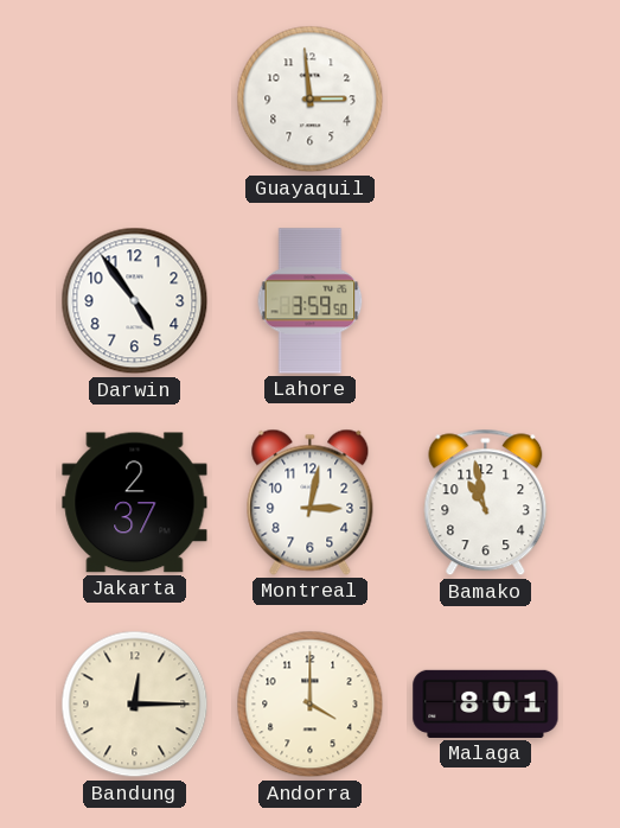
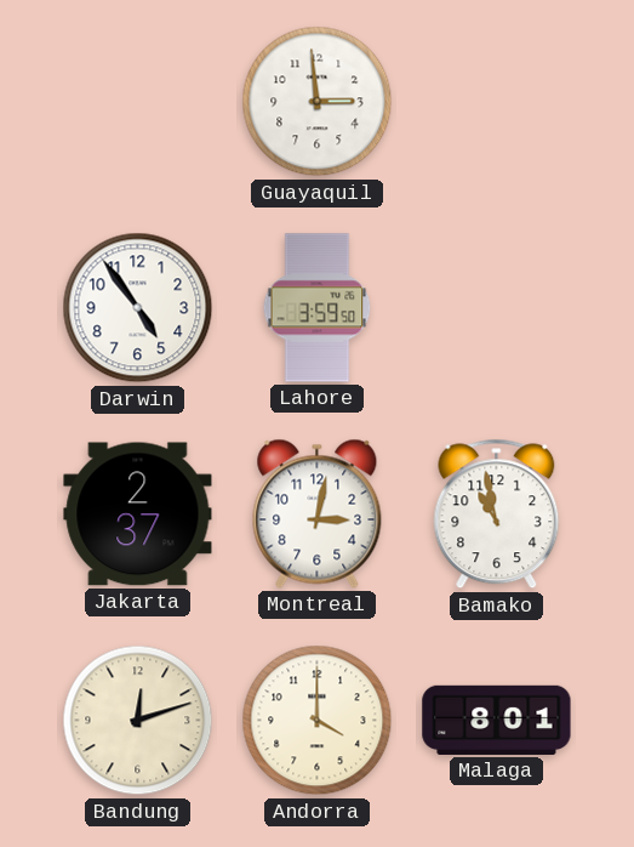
Bandung: 12:15 -> 12:12 (138, 721)
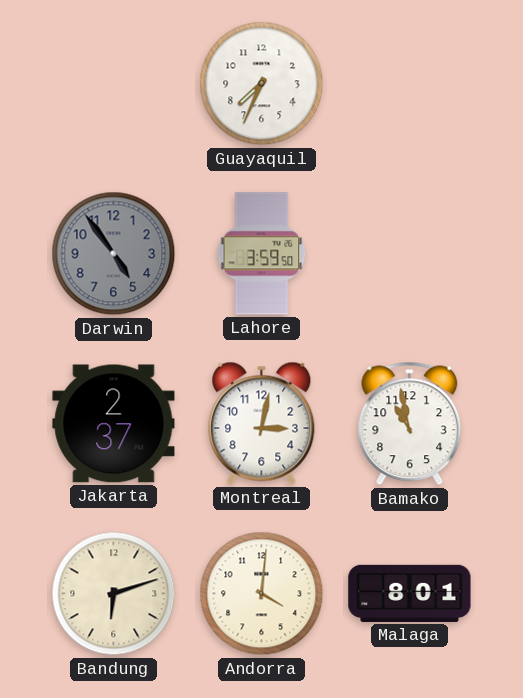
Guayaquil: 2:59 -> 7:34 (262, 84)
Darwin dial: white -> grey (114, 254)
Bandung: 12:12 -> 6:12 (114, 594)
Andorra: 4:00 -> 4:01 (262, 594)
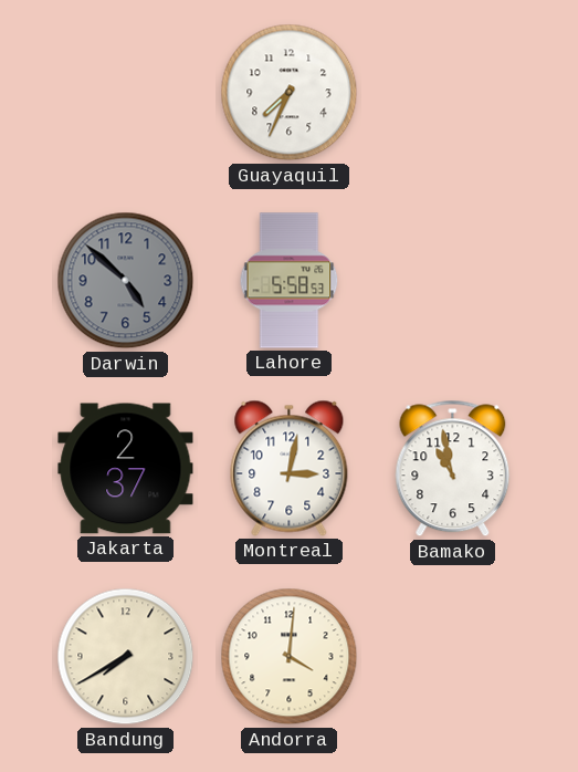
Darwin: 4:54 -> 4:52 (126, 281)
Lahore: 3:59 -> 5:58 (290, 281)
Bandung: 6:12 -> 7:40 (126, 657)
Malaga: 8:01 -> none (410, 593)
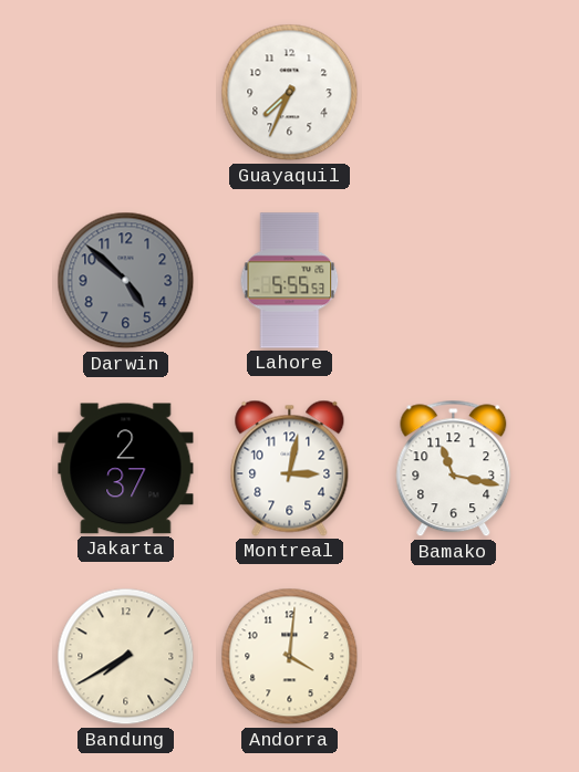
Lahore: 5:58 -> 5:55 (290, 281)
Bamako: 10:58 -> 11:17 (454, 469)
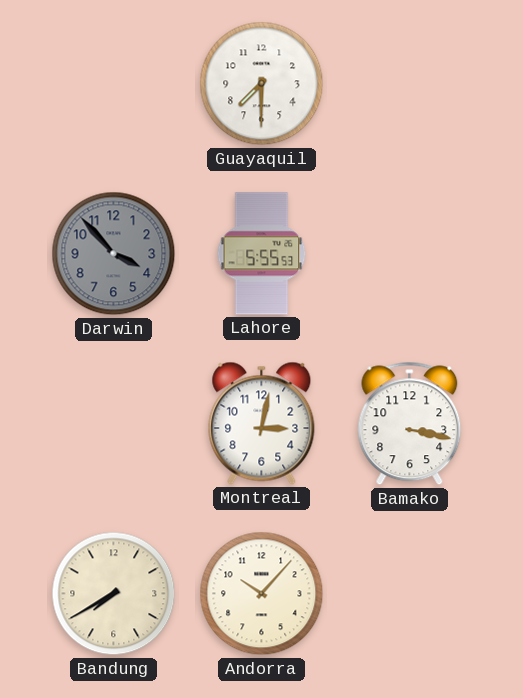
Guayaquil: 7:34 -> 7:30 (262, 84)
Darwin: 4:52 -> 3:53 (114, 254)
Jakarta: 2:37 -> none (126, 469)
Bamako: 11:17 -> 3:17 (410, 424)
Andorra: 4:01 -> 10:07 (262, 594)
